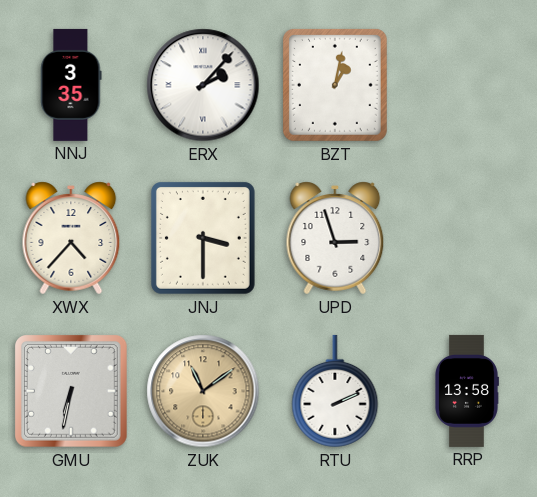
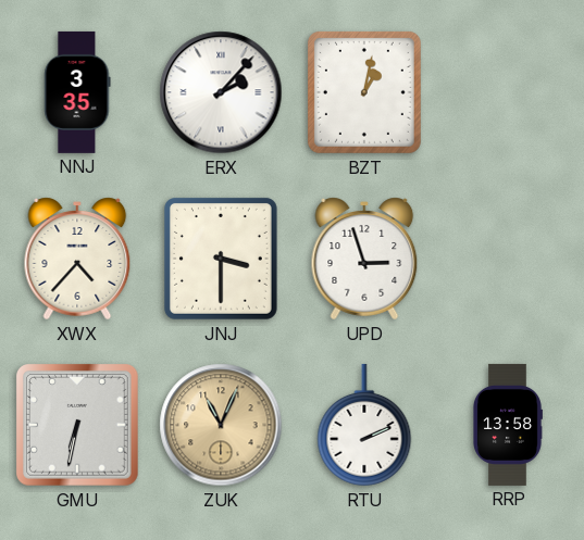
ZUK: 11:09 -> 11:04 (221, 425)
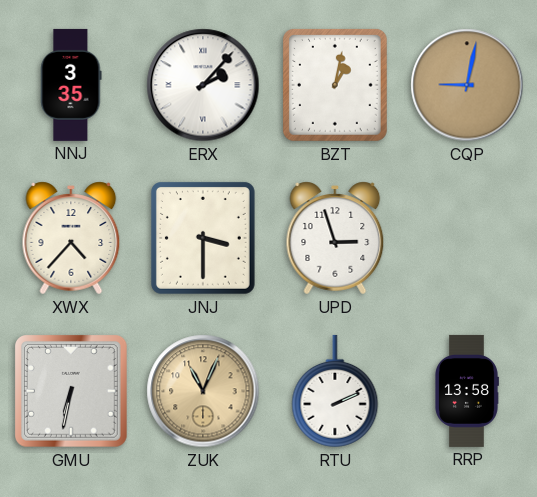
CQP: none -> 9:02 (467, 85)
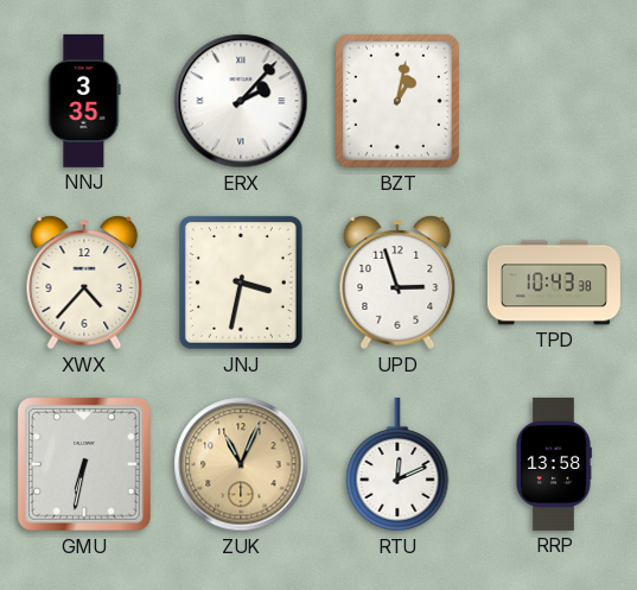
CQP: 9:02 -> none (467, 85)
JNJ: 3:30 -> 3:32 (241, 283)
TPD: none -> 10:43 (554, 283)
RTU: 2:11 -> 12:11 (397, 464)
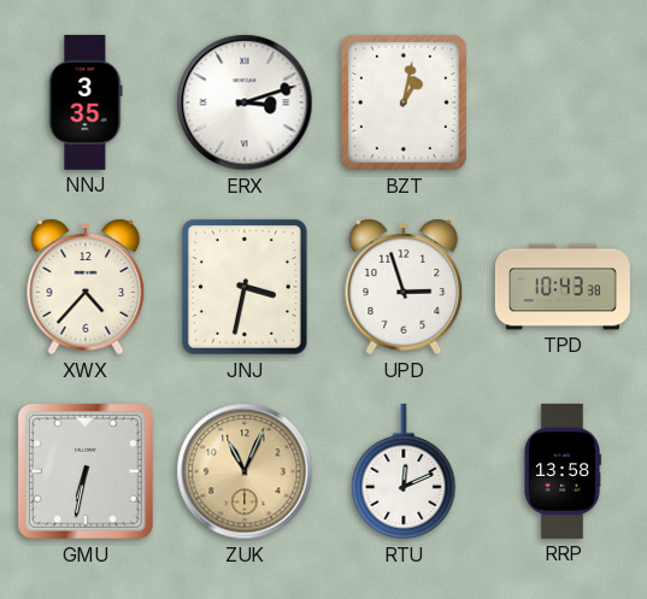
ERX: 2:07 -> 3:12 (245, 102)
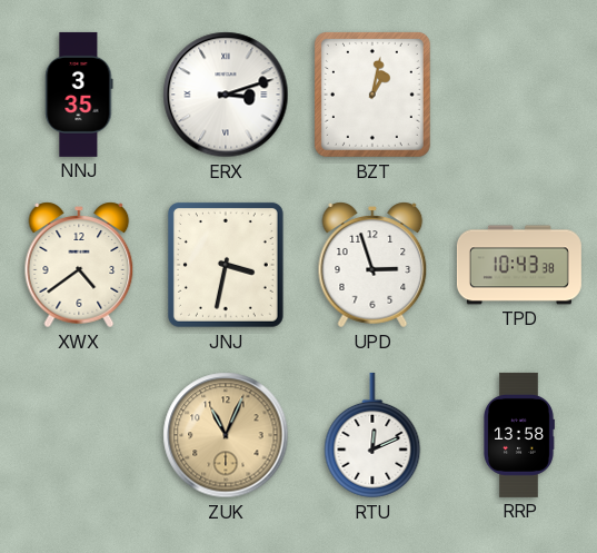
XWX: 4:37 -> 4:39 (79, 265)
GMU: 6:32 -> none (87, 472)
